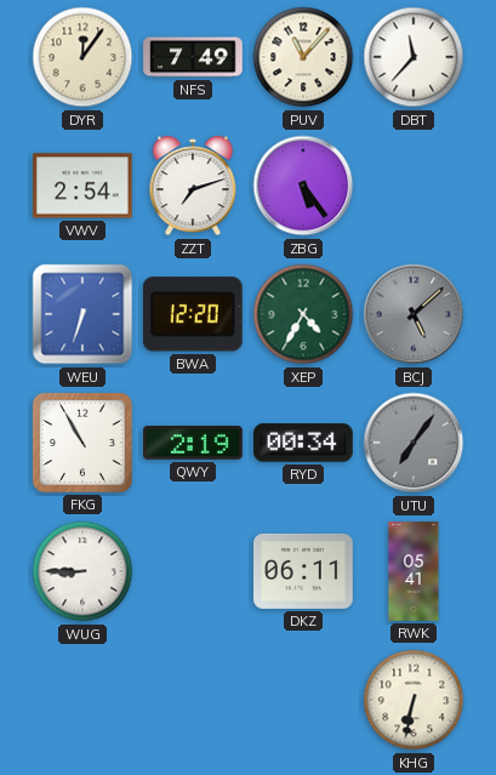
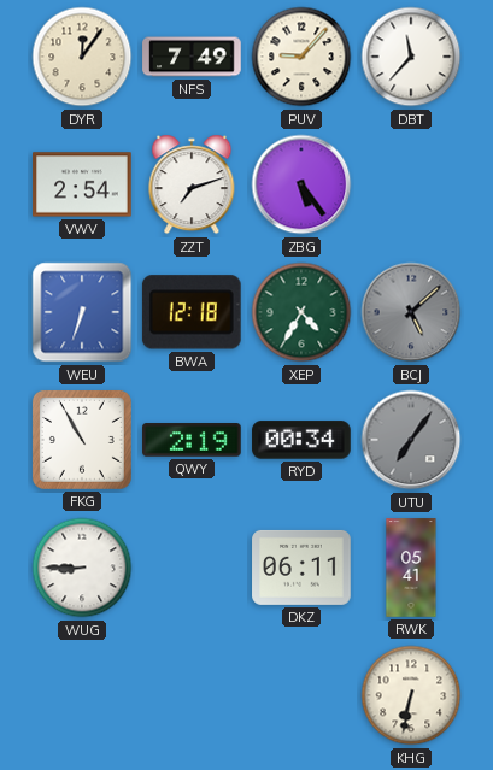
PUV: 11:07 -> 9:07 (301, 57)
BWA: 12:20 -> 12:18 (192, 312)
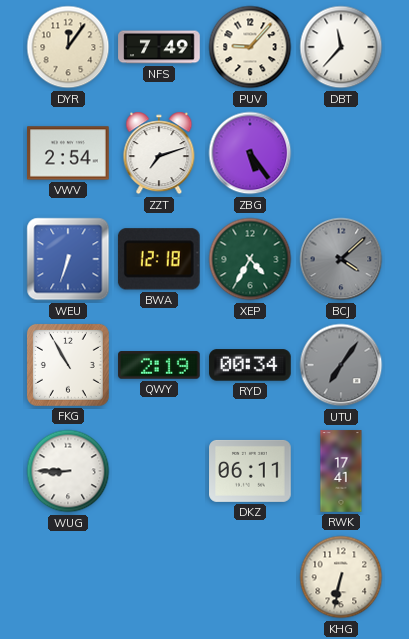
BCJ: 5:08 -> 4:08 (341, 259)
RWK: 05:41 -> 17:41 (341, 471)
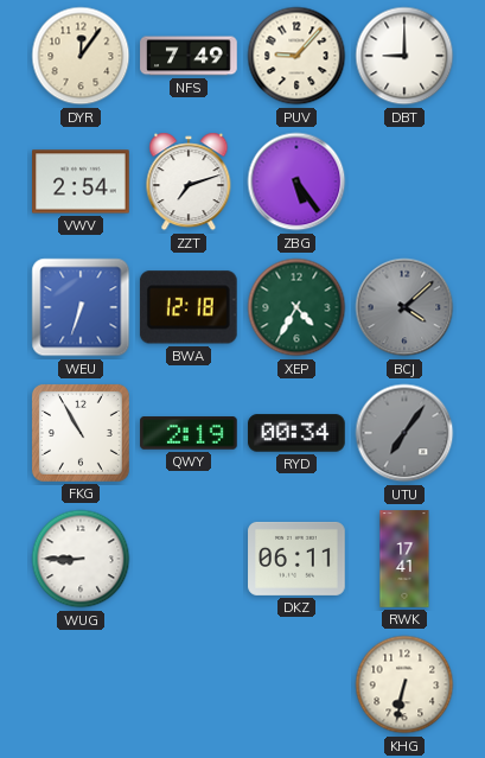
DBT: 11:37 -> 9:00 (404, 56)
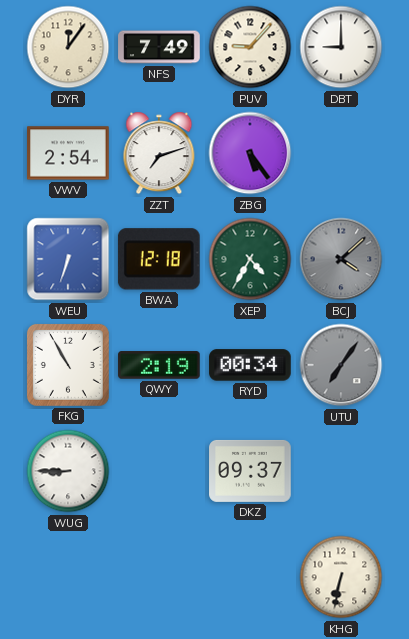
DKZ: 06:11 -> 09:37 (250, 471)
RWK: 17:41 -> none (404, 559)
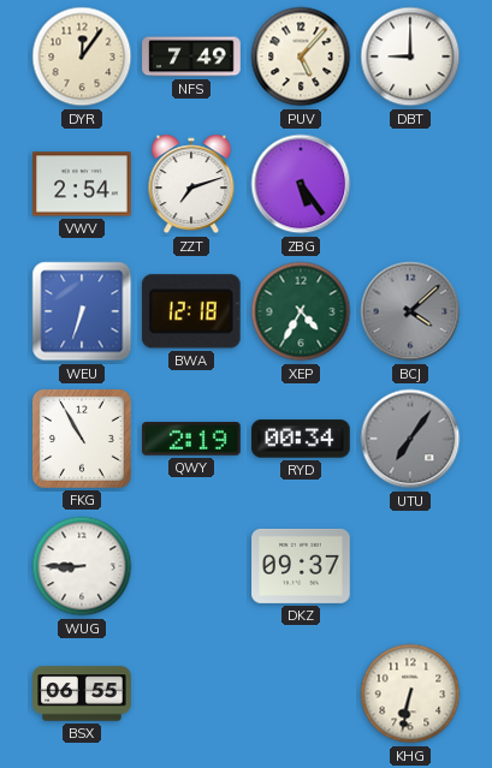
PUV: 9:07 -> 5:07 (301, 56)
BSX: none -> 06:55 (82, 693)
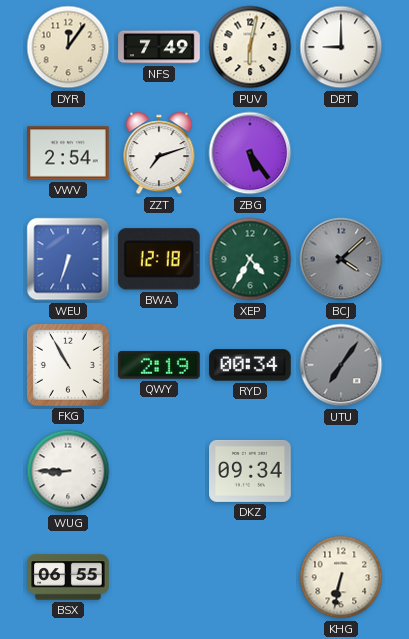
PUV: 5:07 -> 6:02 (250, 47)
DKZ: 09:37 -> 09:34 (250, 471)
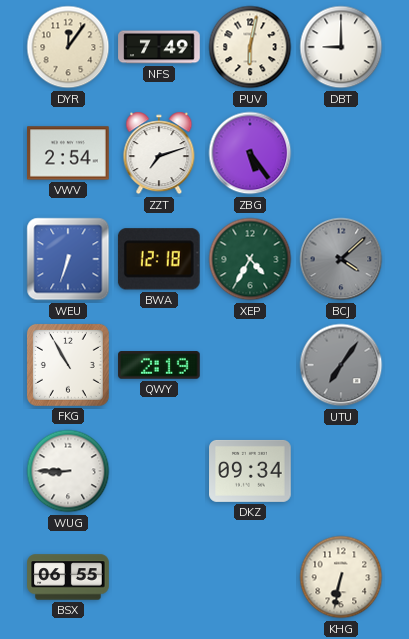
RYD: 00:34 -> none (250, 365)
